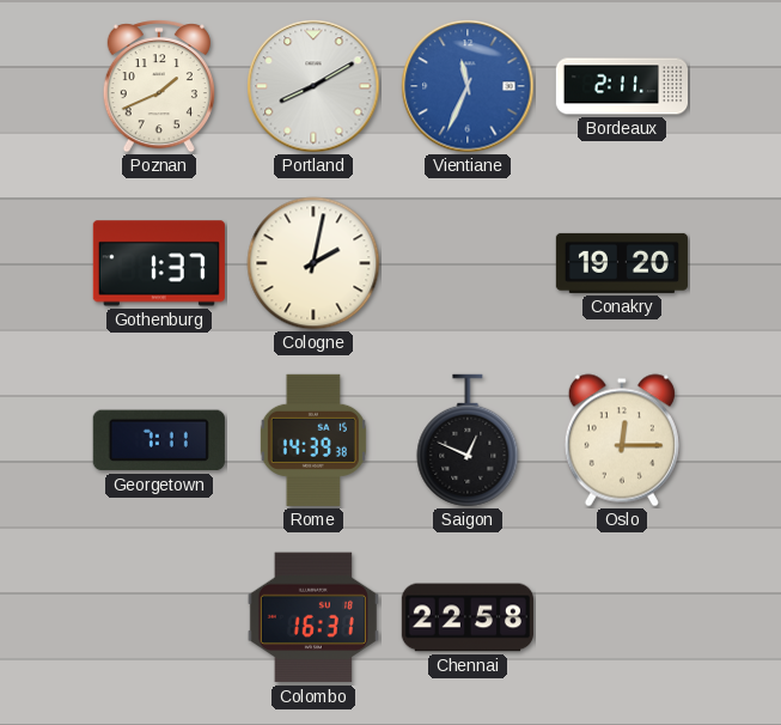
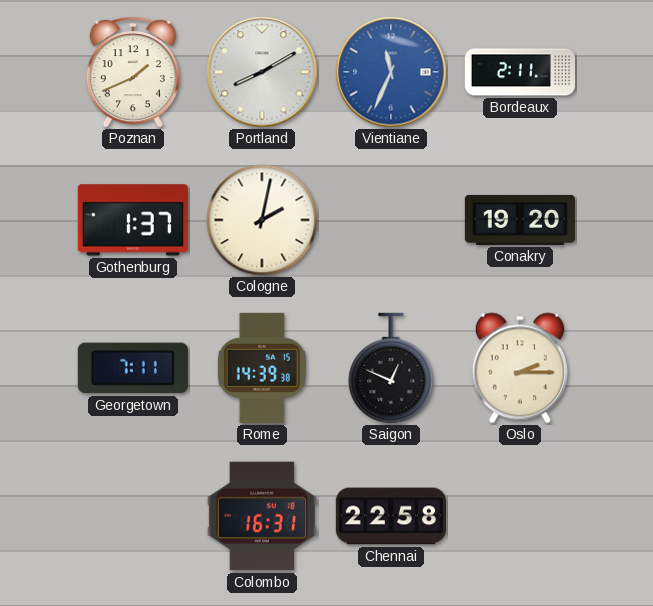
Oslo: 12:15 -> 2:15 (520, 368)
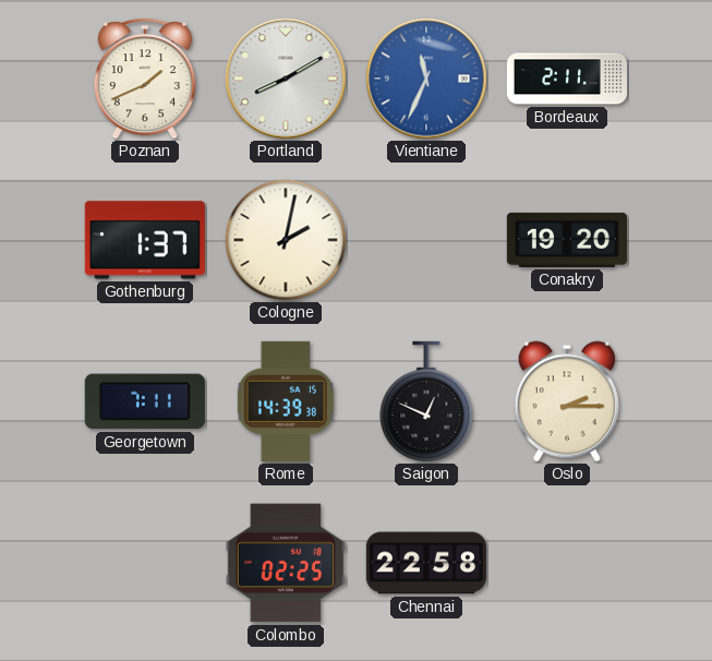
Colombo: 16:31 -> 02:25 (286, 563)
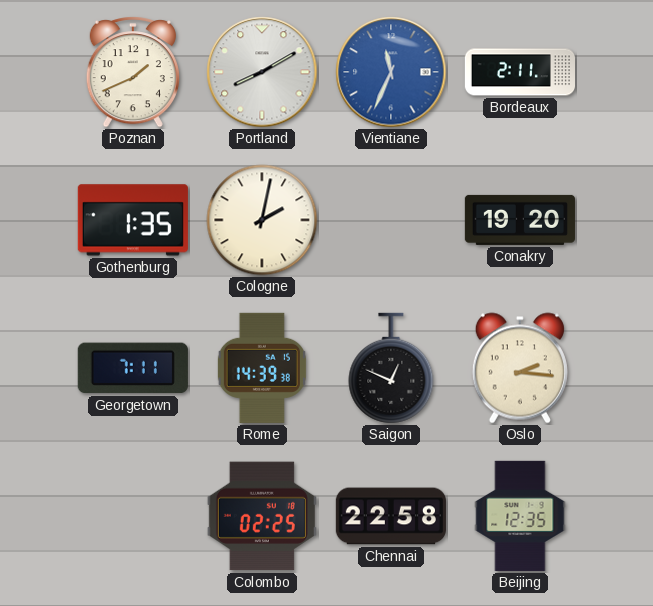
Gothenburg: 1:37 -> 1:35 (133, 220)
Oslo: 2:15 -> 2:16 (520, 368)
Beijing: none -> 12:35 (520, 516)
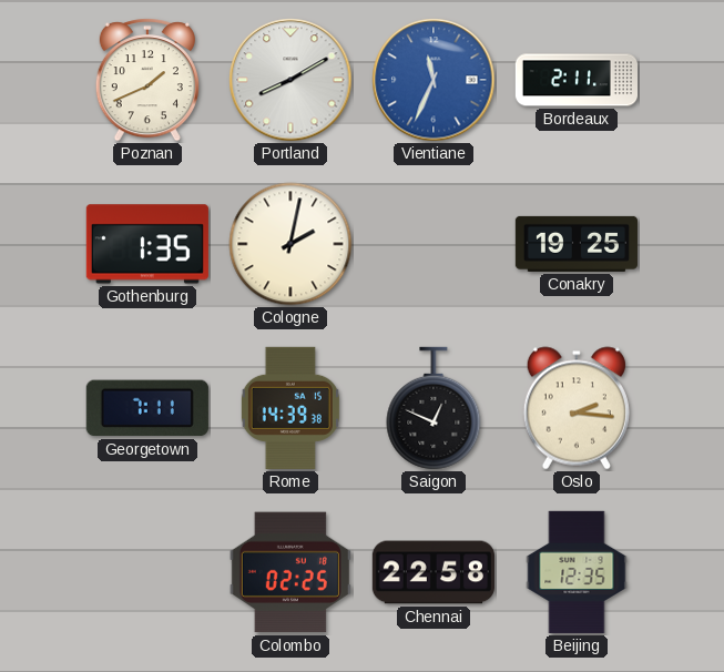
Conakry: 19:20 -> 19:25 (575, 244)
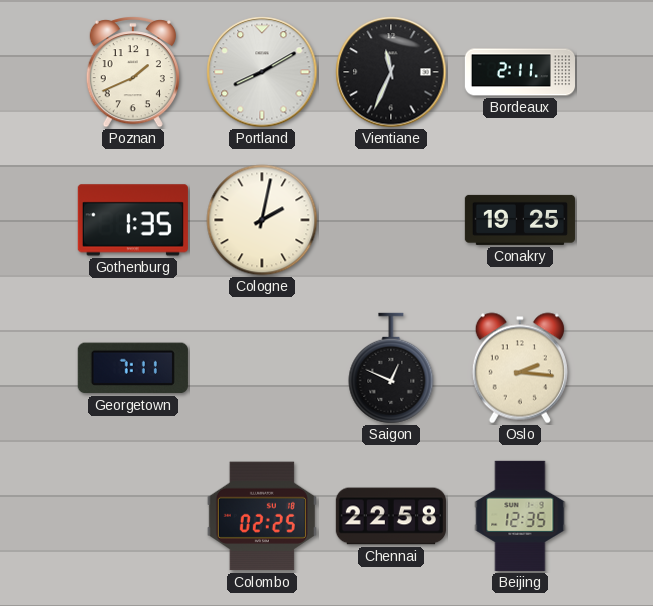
Vientiane dial: blue -> black (391, 72)
Rome: 14:39 -> none (290, 408)
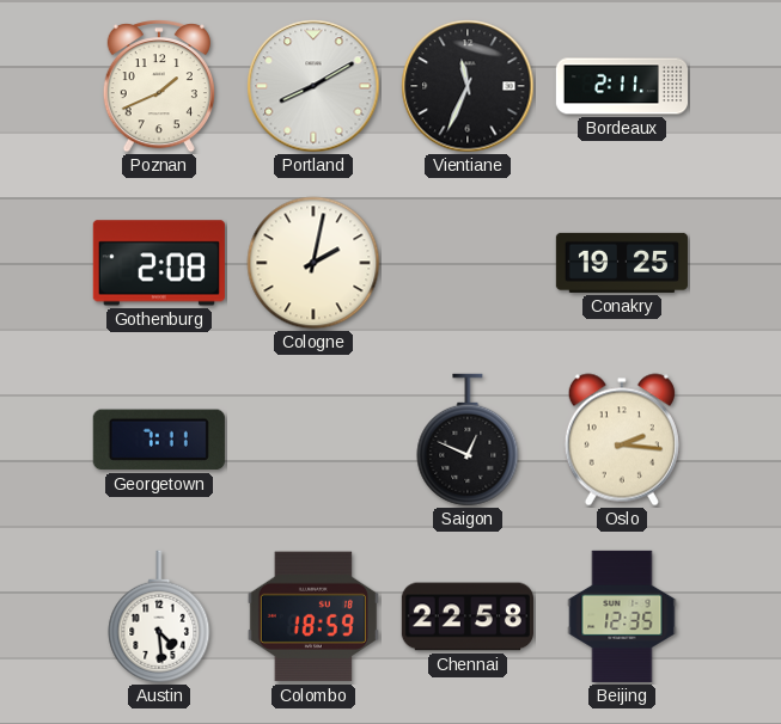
Gothenburg: 1:35 -> 2:08 (159, 263)
Austin: none -> 4:29 (159, 616)
Colombo: 02:25 -> 18:59 (313, 616)
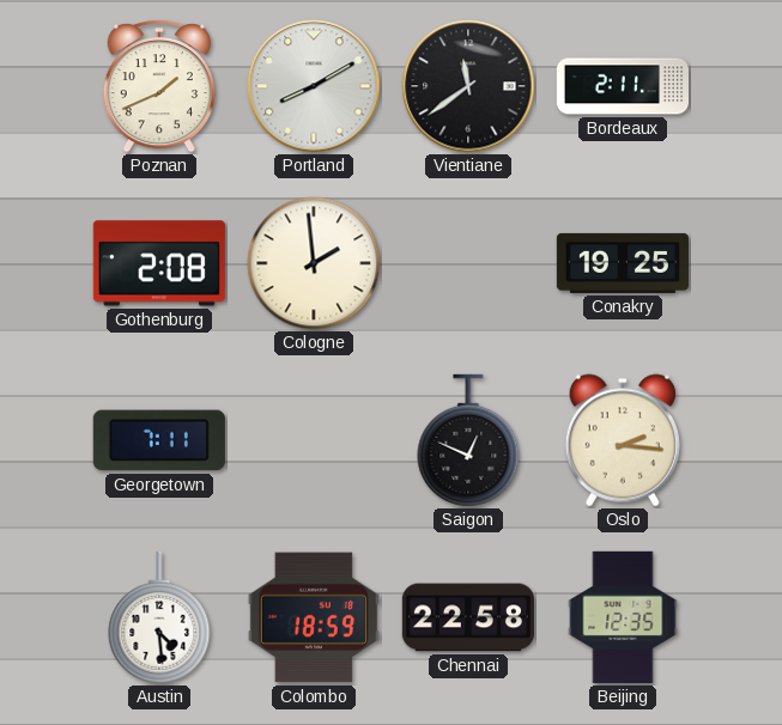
Vientiane: 11:34 -> 11:39 (468, 86)
Cologne: 2:02 -> 1:59 (314, 263)
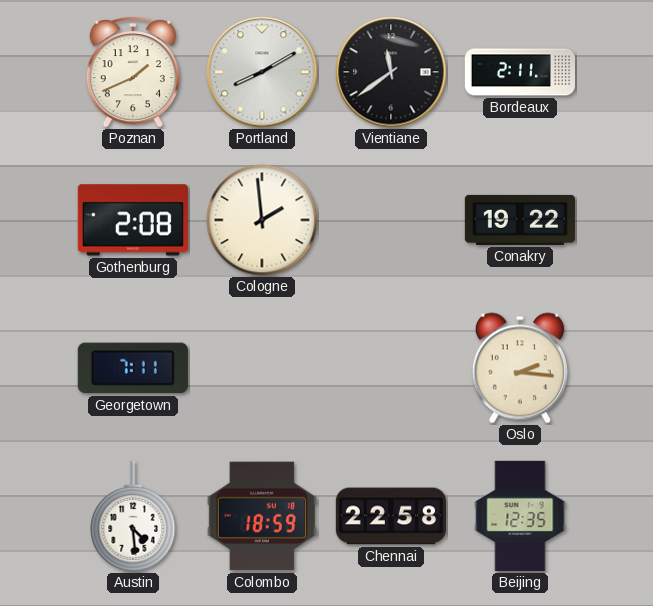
Conakry: 19:25 -> 19:22 (519, 220)
Saigon: 12:49 -> none (468, 440)
